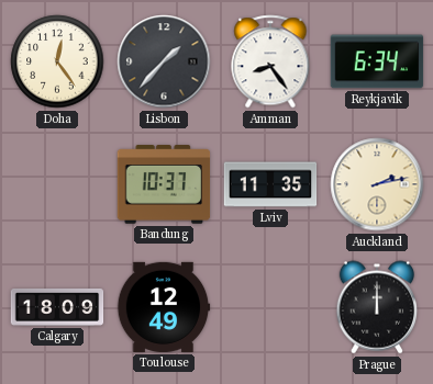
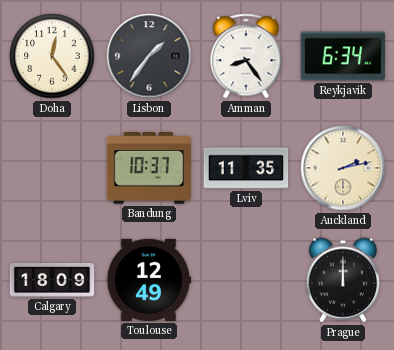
Lisbon: 1:37 -> 1:36 (149, 56)
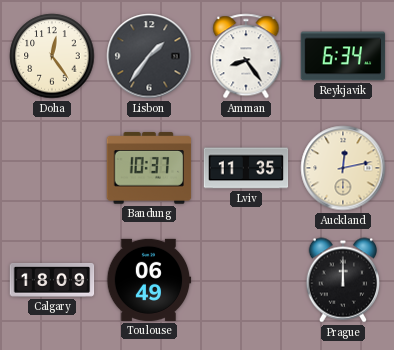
Auckland: 2:13 -> 12:13 (343, 168)
Toulouse: 12:49 -> 06:49 (149, 280)
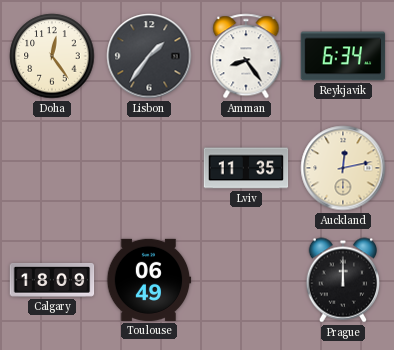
Bandung: 10:37 -> none (149, 168)
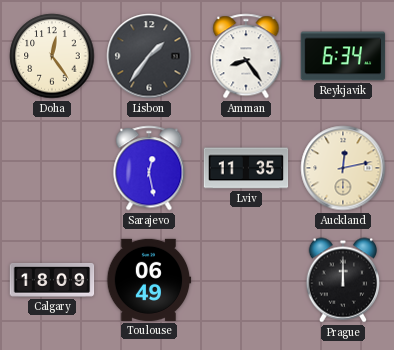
Sarajevo: none -> 12:28 (149, 168)
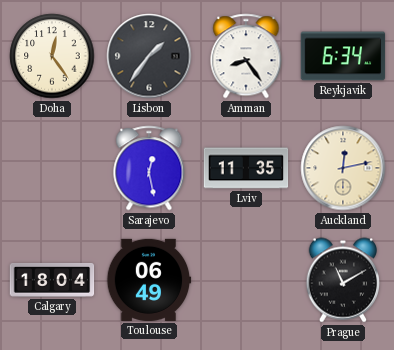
Calgary: 18:09 -> 18:04 (52, 280)
Prague: 12:00 -> 11:10 (343, 280)
